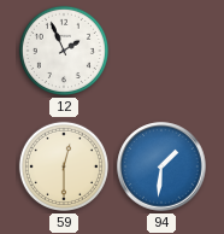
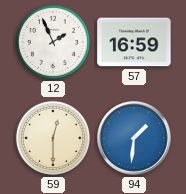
57: none -> 16:59 (134, 42)
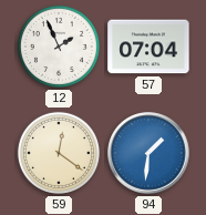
57: 16:59 -> 07:04 (148, 47)
59: 12:30 -> 12:21 (59, 153)
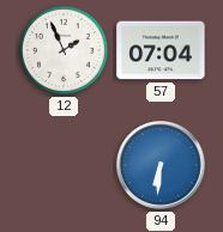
59: 12:21 -> none (59, 153)
94: 1:31 -> 6:31 (161, 165)
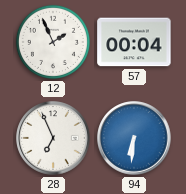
57: 07:04 -> 00:04 (134, 42)
28: none -> 6:56 (53, 138)
